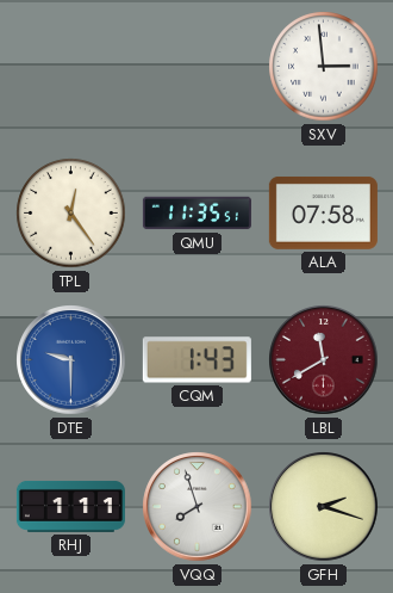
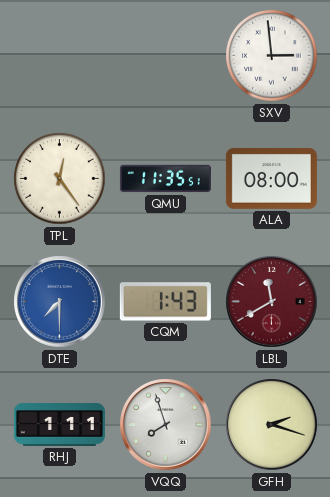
ALA: 07:58 -> 08:00 (271, 178)
DTE: 9:30 -> 7:30 (60, 302)
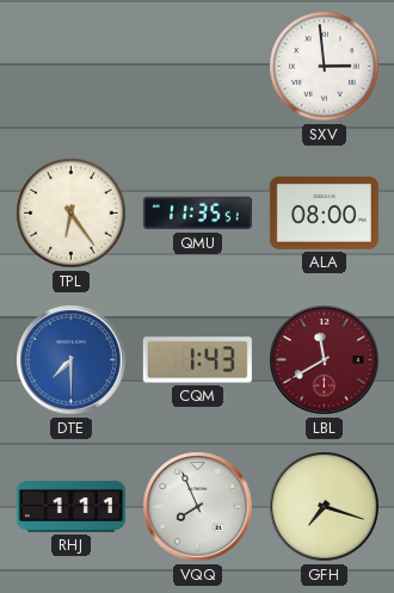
TPL: 12:24 -> 6:24 (72, 214)
VQQ: 7:57 -> 7:56 (198, 507)
GFH: 2:18 -> 7:18 (325, 507)
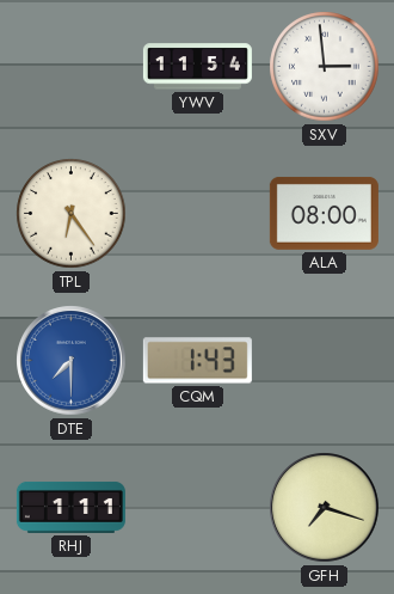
YWV: none -> 11:54 (197, 67)
QMU: 11:35 -> none (197, 214)
LBL: 11:40 -> none (325, 360)
VQQ: 7:56 -> none (198, 507)
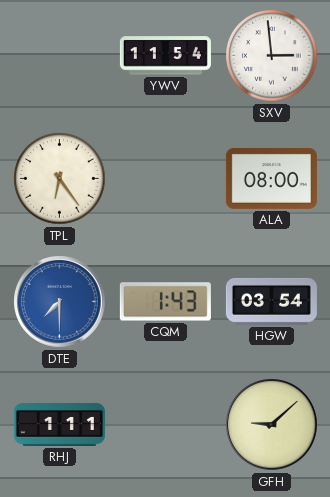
HGW: none -> 03:54 (271, 301)
GFH: 7:18 -> 9:08 (272, 425)
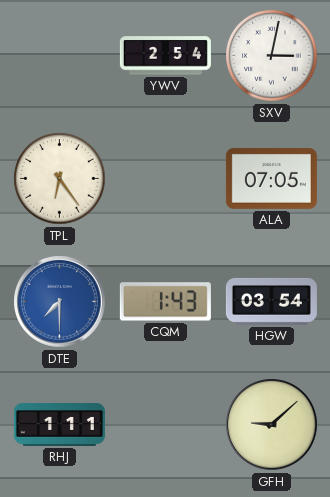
YWV: 11:54 -> 2:54 (165, 56)
SXV: 2:59 -> 3:02 (272, 56)
ALA: 08:00 -> 07:05 (271, 178)
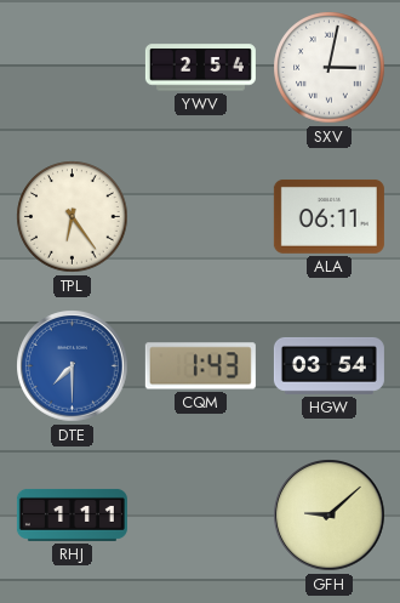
ALA: 07:05 -> 06:11 (328, 216)
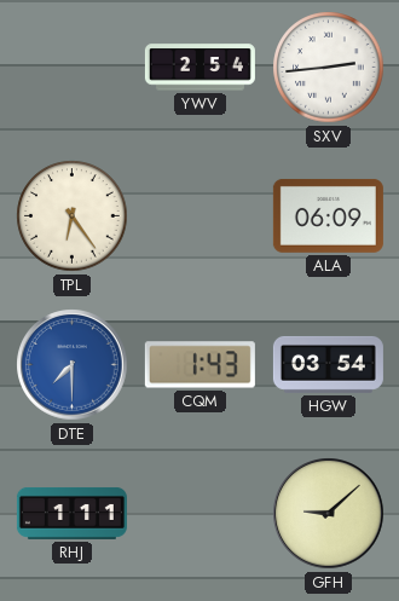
SXV: 3:02 -> 2:44 (329, 68)
ALA: 06:11 -> 06:09 (328, 215)
